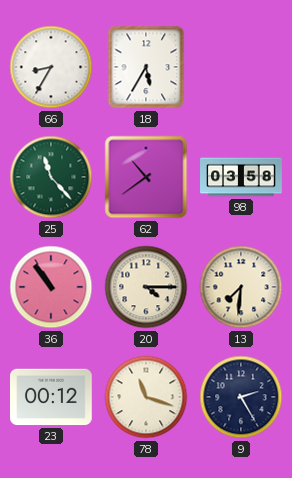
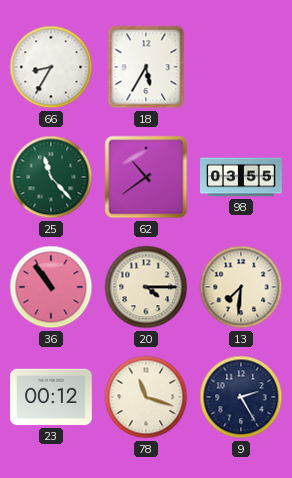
98: 03:58 -> 03:55 (241, 177)
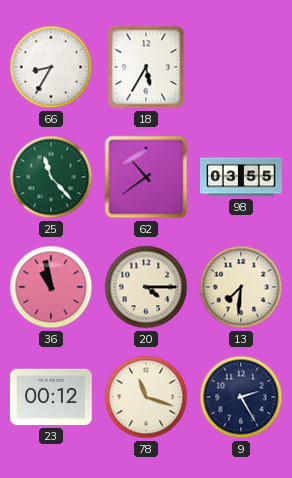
36: 10:54 -> 10:58 (51, 287)
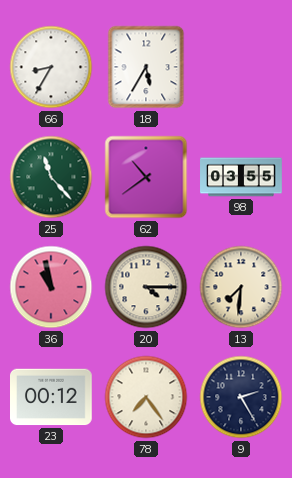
78: 11:18 -> 7:24 (146, 397)
